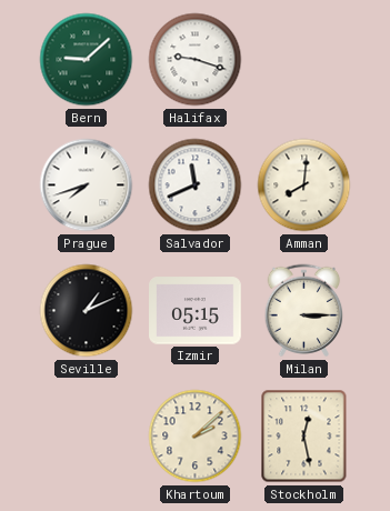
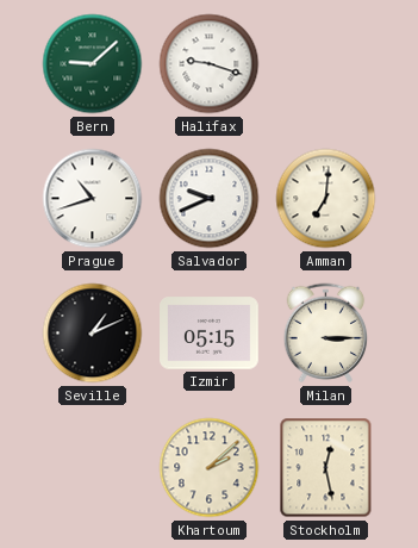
Prague: 7:42 -> 10:42 (93, 199)
Salvador: 11:41 -> 9:41 (210, 199)
Amman: 8:01 -> 7:01 (326, 199)
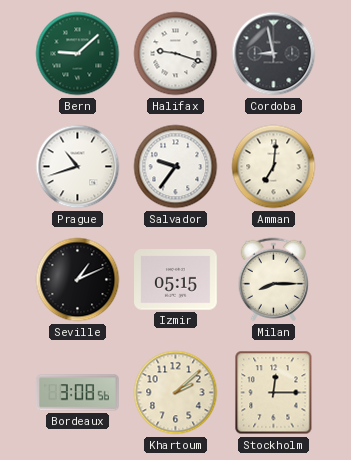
Cordoba: none -> 8:58 (274, 54)
Salvador: 9:41 -> 9:36 (176, 167)
Milan: 3:15 -> 8:15 (274, 280)
Bordeaux: none -> 3:08 (77, 393)
Stockholm: 12:28 -> 12:15 (274, 393)
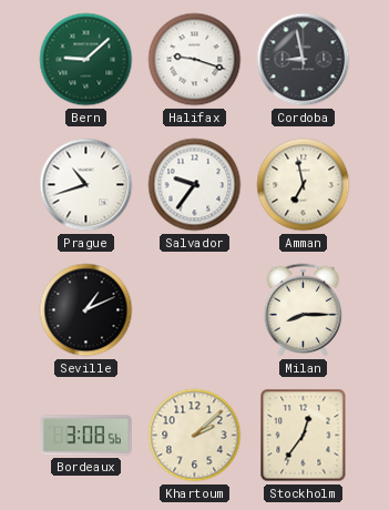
Amman: 7:01 -> 6:58 (304, 185)
Izmir: 05:15 -> none (176, 280)
Stockholm: 12:15 -> 12:36 (304, 436)
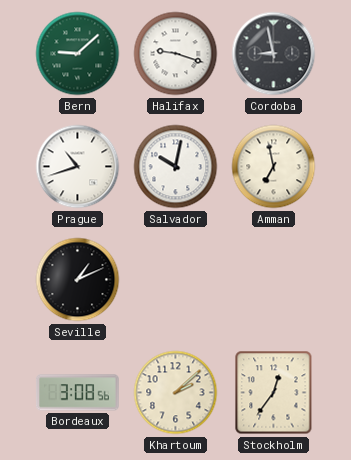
Salvador: 9:36 -> 10:02 (176, 167)
Milan: 8:15 -> none (304, 310)
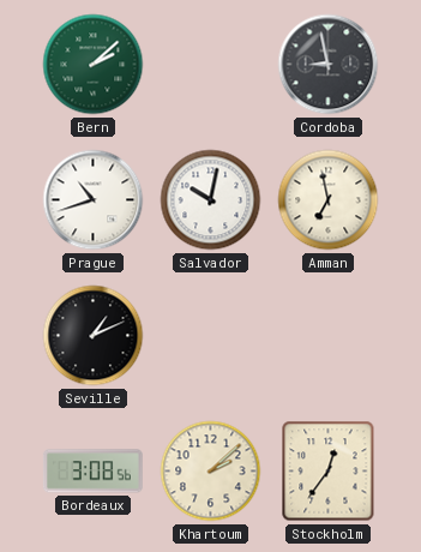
Bern: 9:08 -> 2:08 (94, 65)
Halifax: 9:18 -> none (176, 54)
